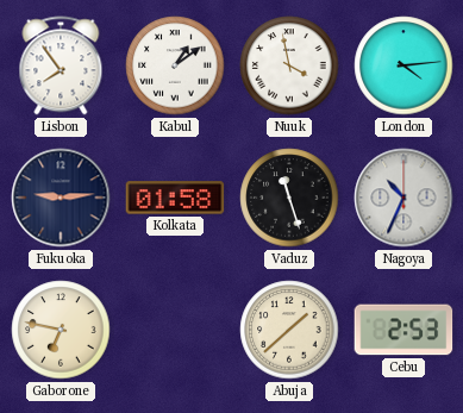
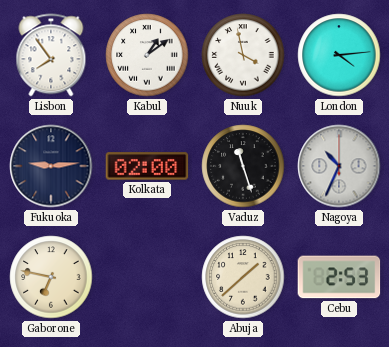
Kolkata: 01:58 -> 02:00 (147, 166)
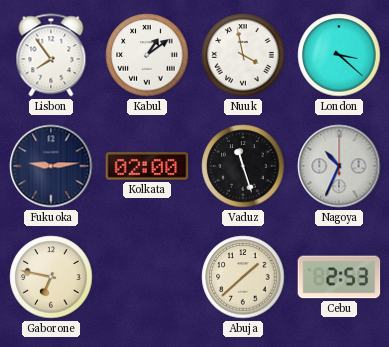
London: 4:14 -> 3:22 (339, 55)
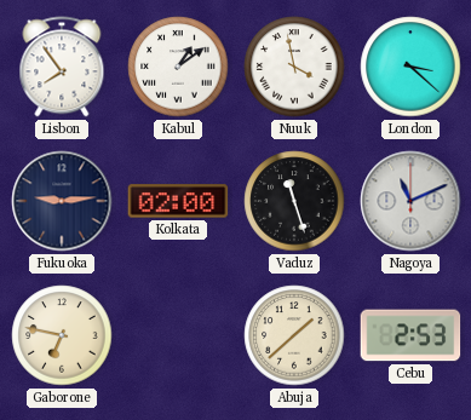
Nagoya: 10:34 -> 11:11 (410, 201)
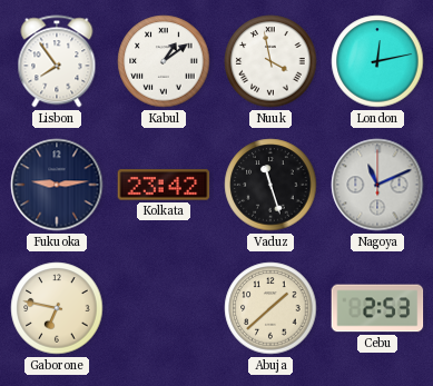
London: 3:22 -> 12:13 (377, 61)
Kolkata: 02:00 -> 23:42 (164, 185)
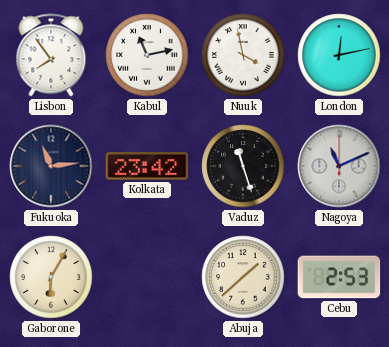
Kabul: 1:09 -> 11:13 (147, 55)
Fukuoka: 9:14 -> 11:14 (51, 166)
Gaborone: 6:47 -> 6:05 (51, 277)
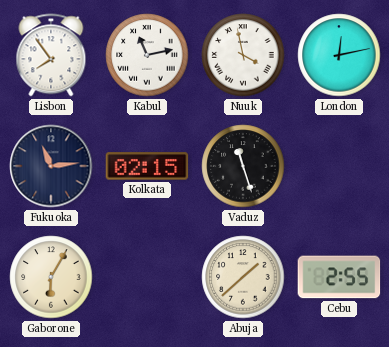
Kolkata: 23:42 -> 02:15 (147, 166)
Nagoya: 11:11 -> none (339, 166)
Cebu: 2:53 -> 2:55 (339, 277)
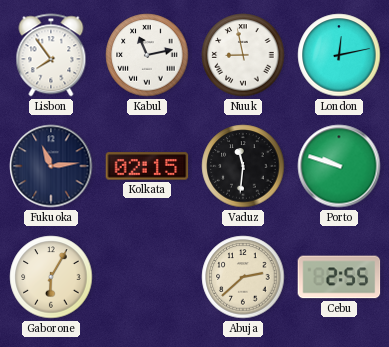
Nuuk: 3:58 -> 8:58 (243, 55)
Vaduz: 11:27 -> 11:31 (243, 166)
Porto: none -> 9:48 (339, 166)
Abuja: 1:38 -> 2:38 (243, 277)
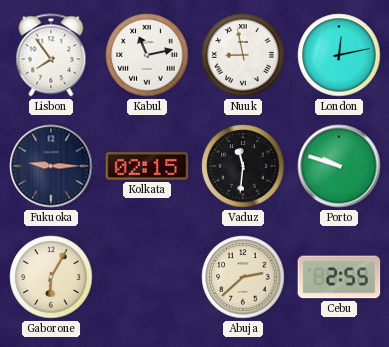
Fukuoka: 11:14 -> 9:15 (51, 166)
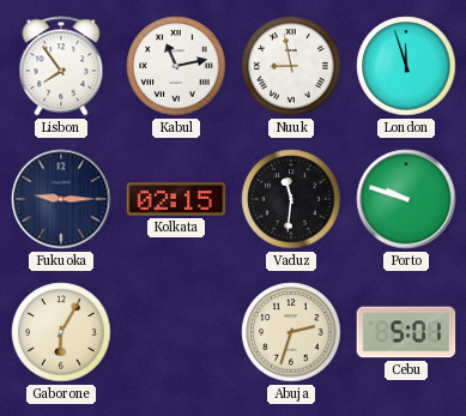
London: 12:13 -> 11:57 (406, 66)
Abuja: 2:38 -> 2:33 (291, 332)
Cebu: 2:55 -> 5:01 (406, 332)
